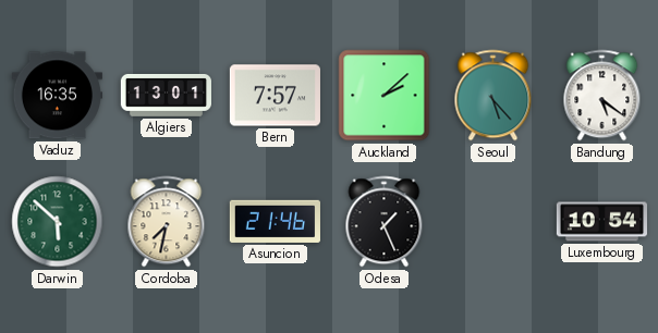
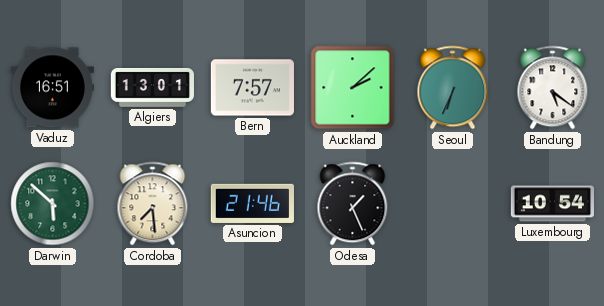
Vaduz: 16:35 -> 16:51 (52, 88)
Seoul: 5:23 -> 6:34 (453, 88)
Cordoba: 7:32 -> 7:29 (153, 204)
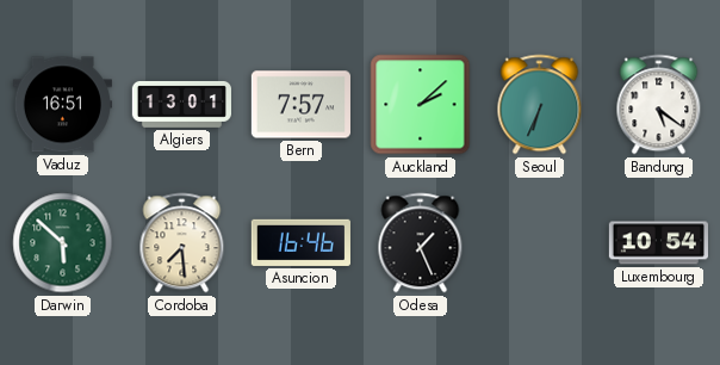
Asuncion: 21:46 -> 16:46 (300, 242)
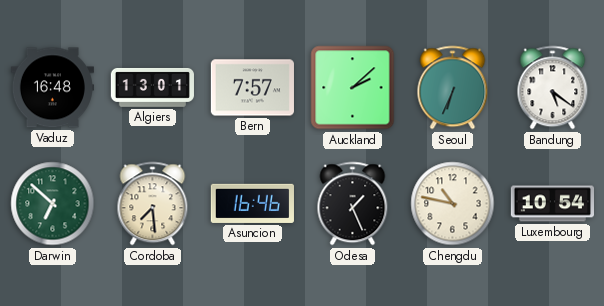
Vaduz: 16:51 -> 16:48 (52, 88)
Darwin: 5:52 -> 6:52 (53, 204)
Chengdu: none -> 10:47 (453, 204)
